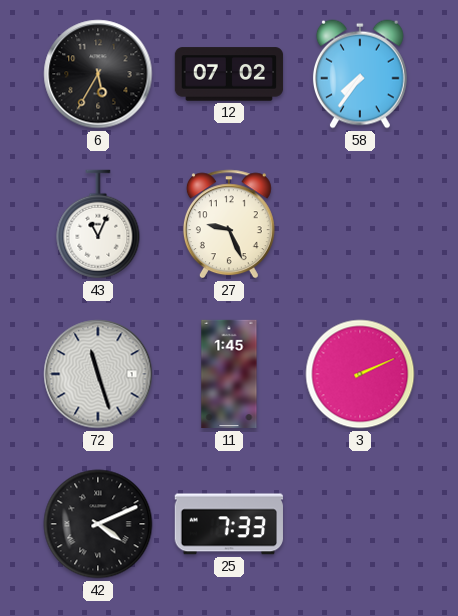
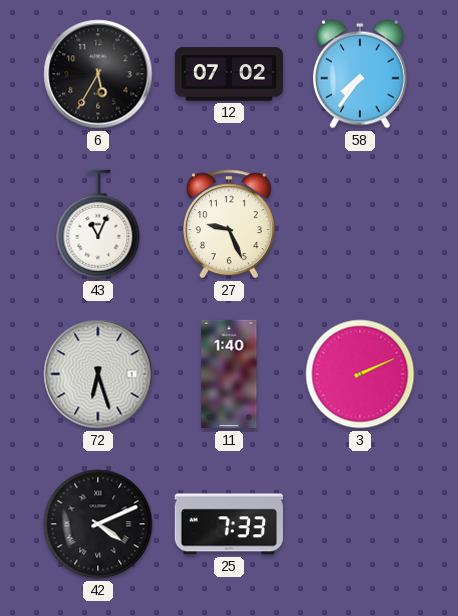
72: 11:27 -> 6:27 (98, 374)
11: 1:45 -> 1:40 (229, 374)
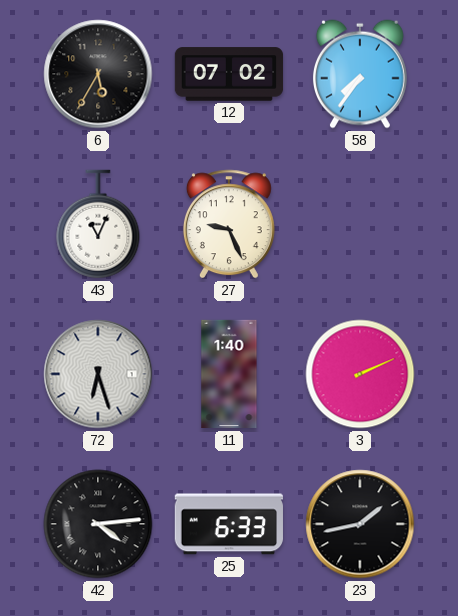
42: 4:11 -> 4:14 (98, 524)
25: 7:33 -> 6:33 (229, 524)
23: none -> 1:43 (360, 524)
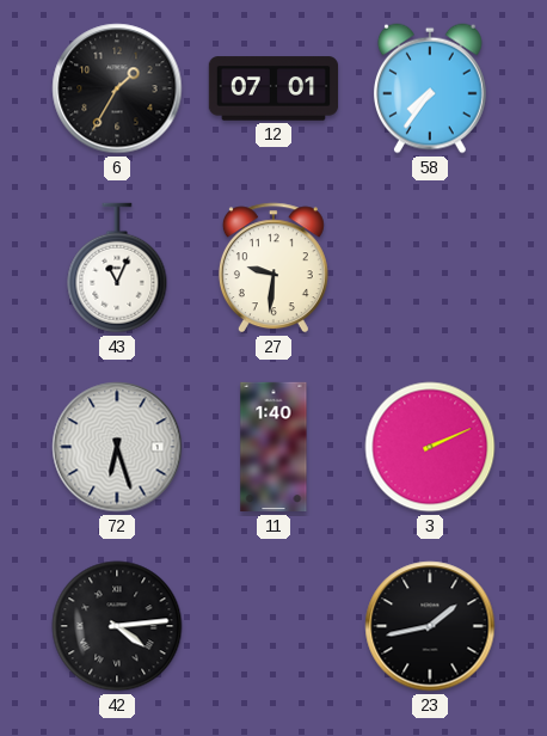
6: 5:35 -> 1:35 (117, 88)
12: 07:02 -> 07:01 (273, 88)
27: 9:26 -> 9:31 (273, 268)
25: 6:33 -> none (229, 524)
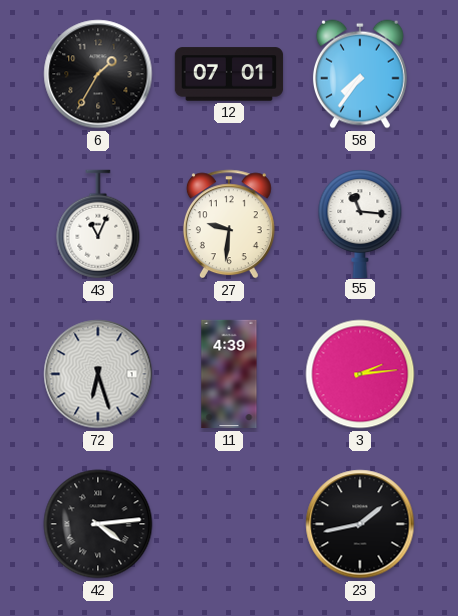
55: none -> 11:16 (360, 223)
11: 1:40 -> 4:39 (229, 374)
3: 2:11 -> 2:14 (360, 374)
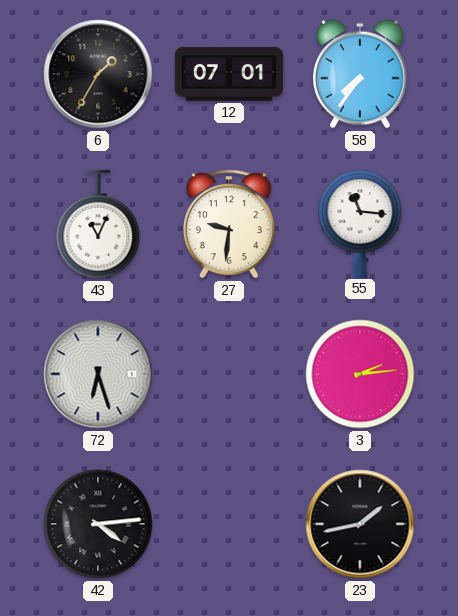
11: 4:39 -> none (229, 374)
